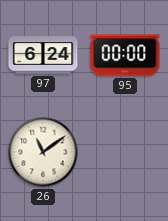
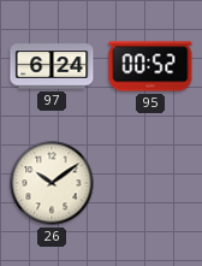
95: 00:00 -> 00:52 (150, 66)
26: 11:09 -> 10:09 (52, 183)
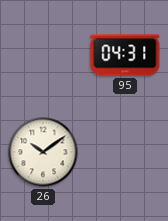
97: 6:24 -> none (52, 66)
95: 00:52 -> 04:31 (125, 55)
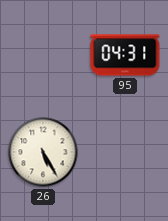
26: 10:09 -> 5:25 (43, 152)
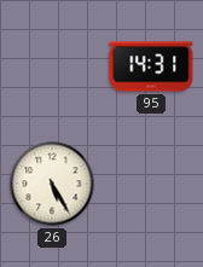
95: 04:31 -> 14:31 (151, 66)
